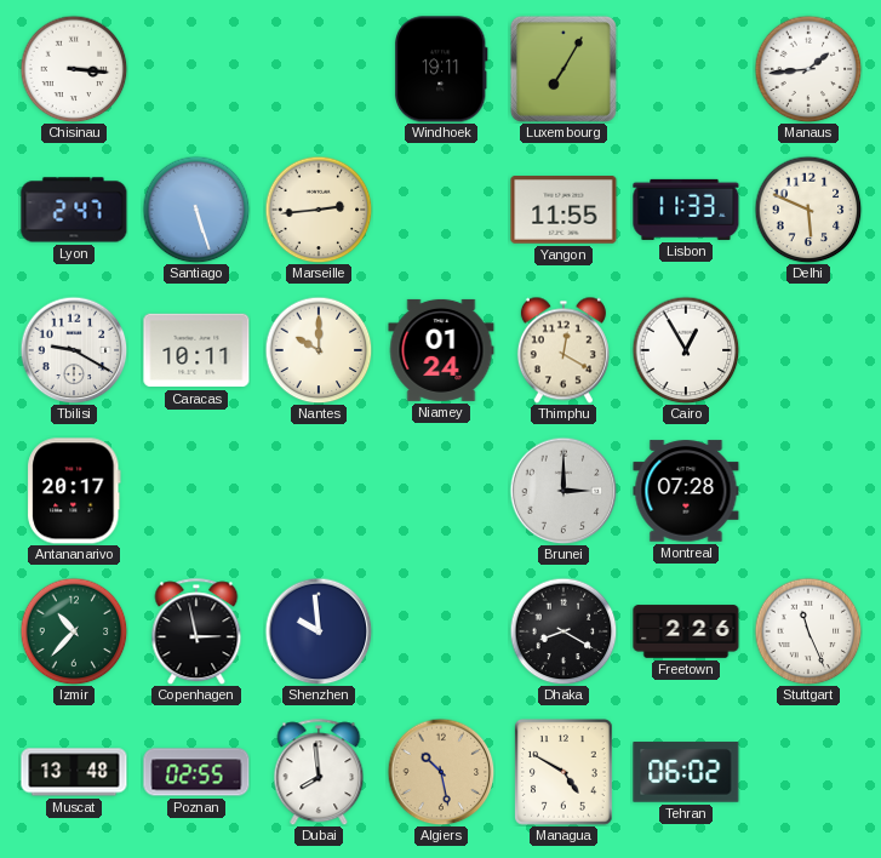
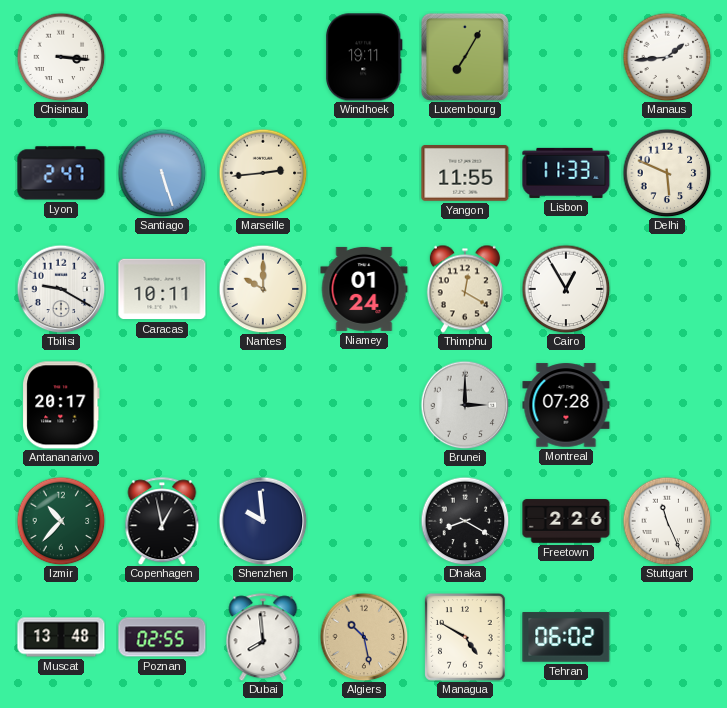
Copenhagen: 2:58 -> 12:58 (162, 521)
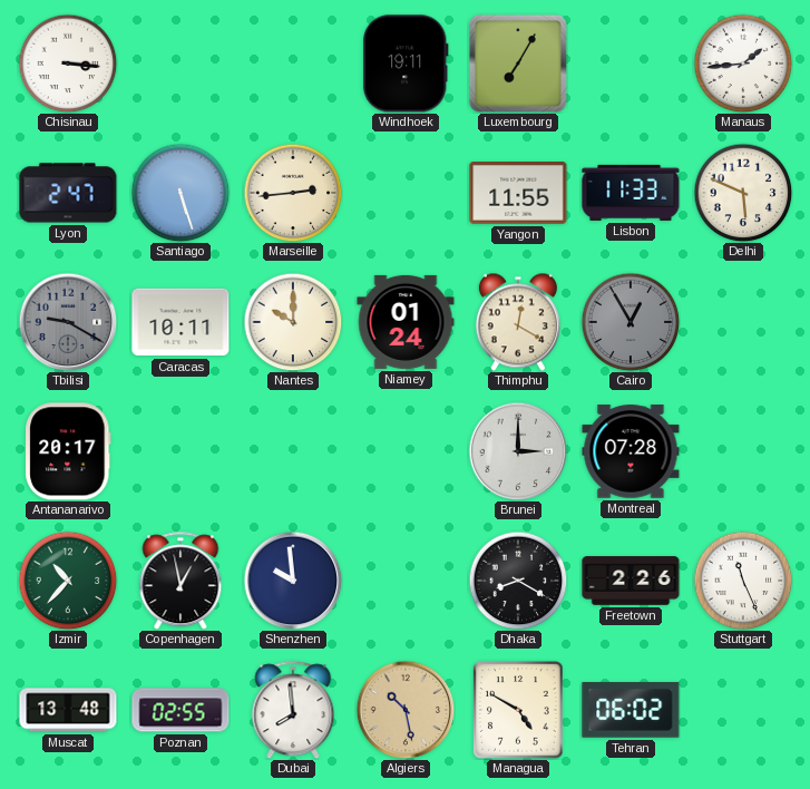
Tbilisi dial: white -> grey (68, 322)
Cairo dial: white -> grey (631, 322)
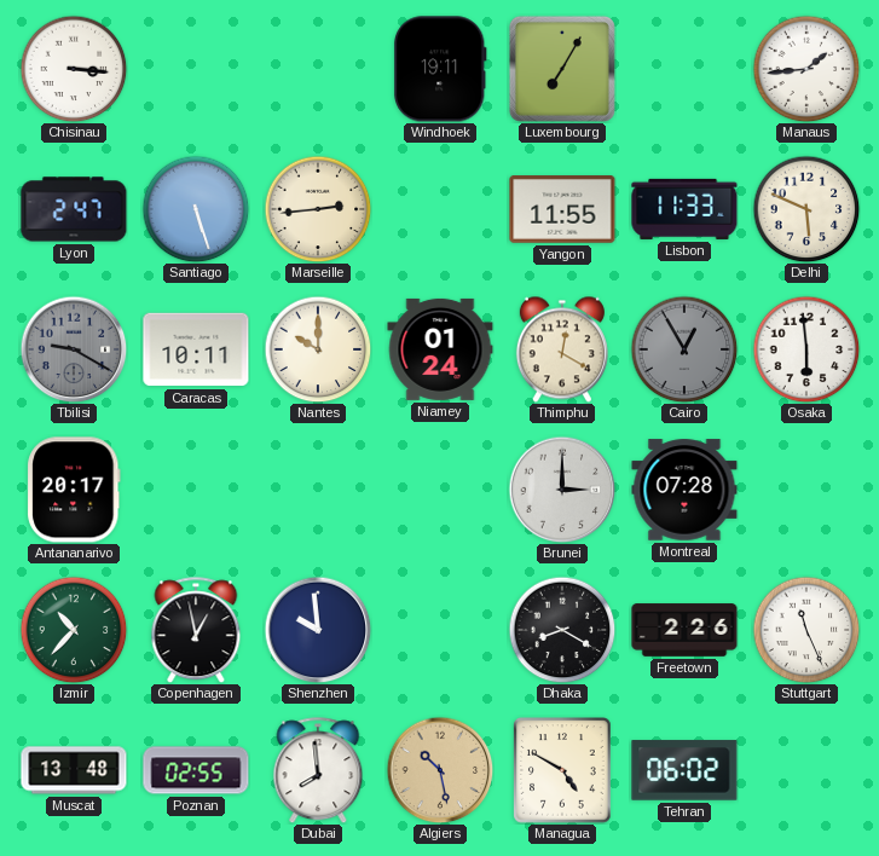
Osaka: none -> 5:59 (806, 349)
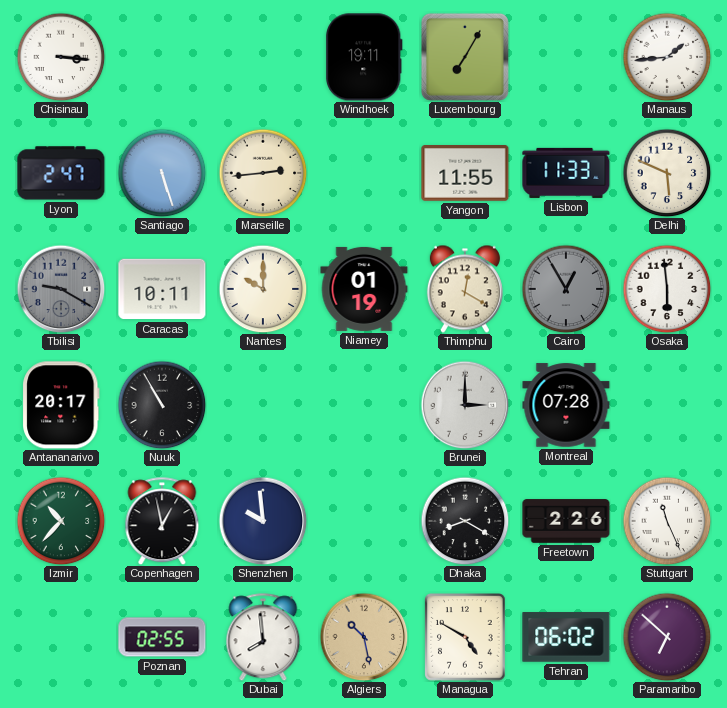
Niamey: 01:24 -> 01:19 (364, 289)
Nuuk: none -> 10:55 (162, 405)
Muscat: 13:48 -> none (74, 770)
Paramaribo: none -> 6:52 (667, 637)
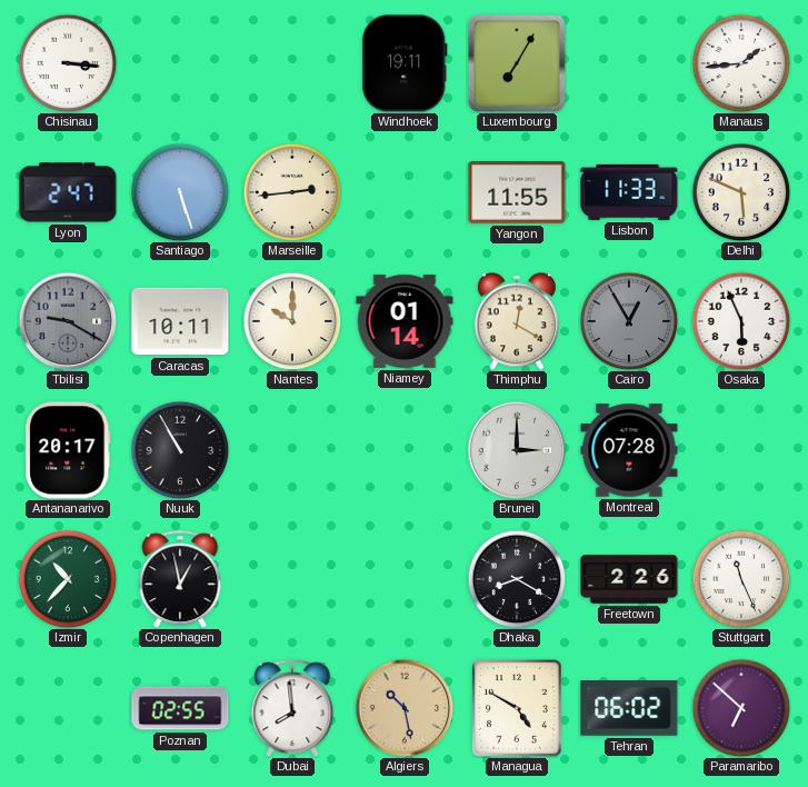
Niamey: 01:19 -> 01:14 (405, 321)
Osaka: 5:59 -> 5:56 (741, 321)
Shenzhen: 9:59 -> none (263, 521)
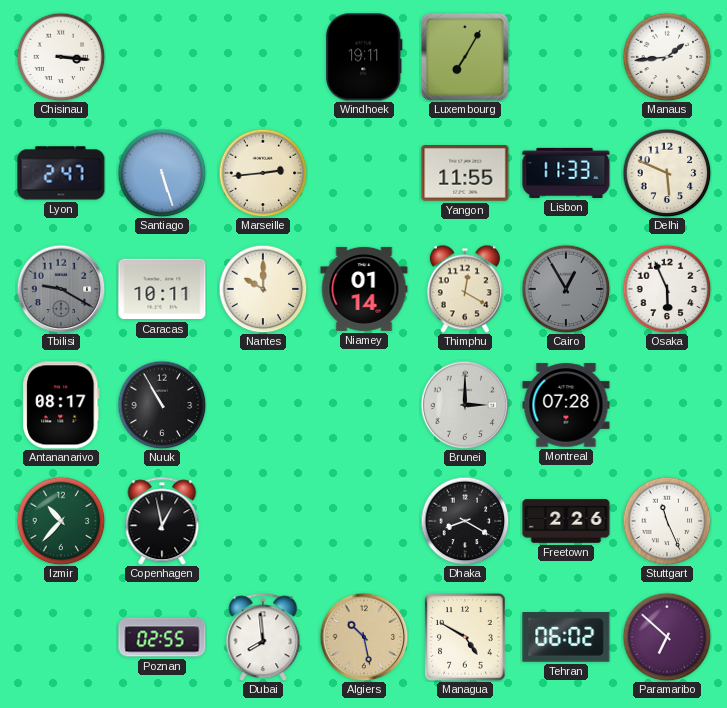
Antananarivo: 20:17 -> 08:17 (61, 405)
